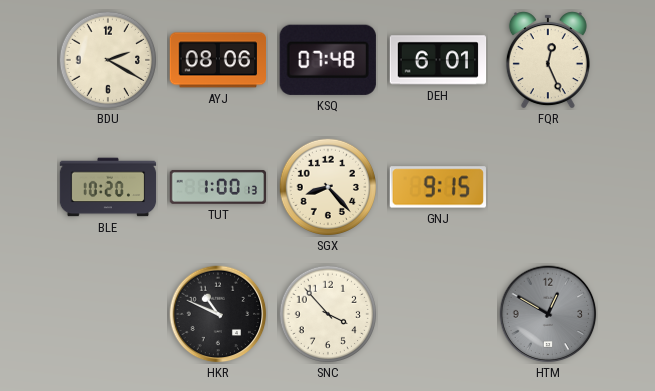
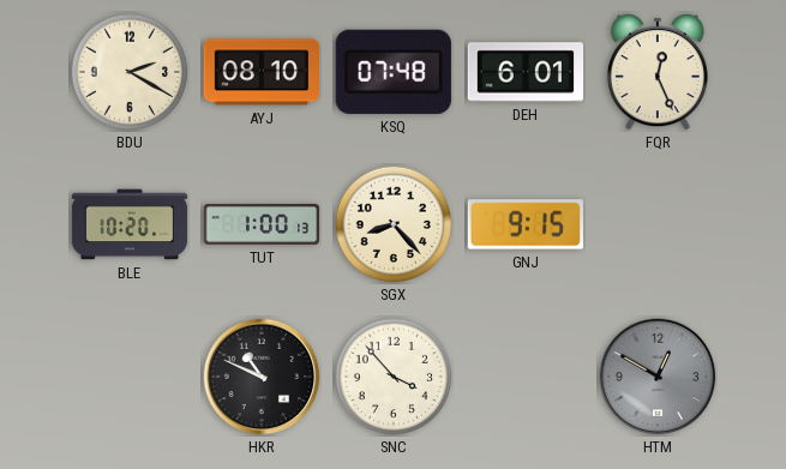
AYJ: 08:06 -> 08:10 (260, 72)
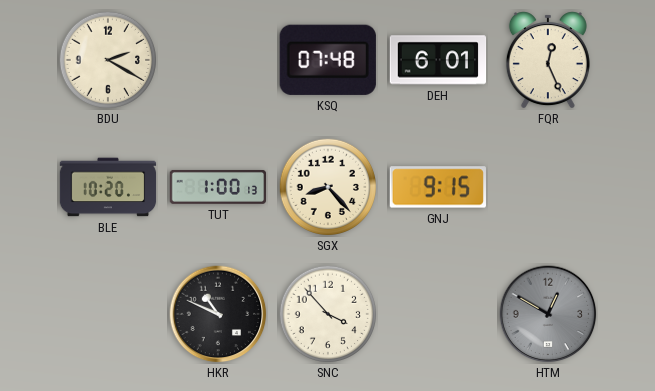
AYJ: 08:10 -> none (260, 72)
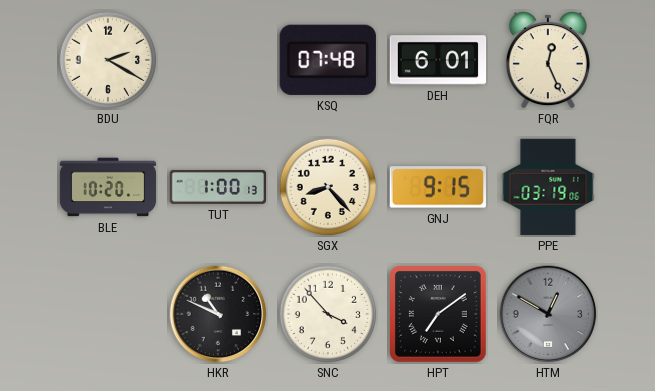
PPE: none -> 03:19 (548, 187)
HPT: none -> 7:09 (439, 315)
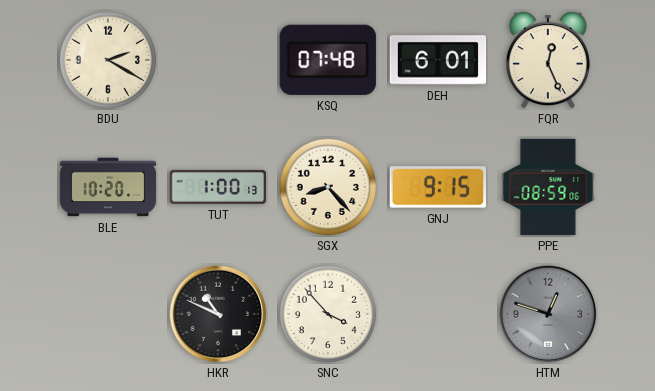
PPE: 03:19 -> 08:59 (548, 187)
HPT: 7:09 -> none (439, 315)
HTM: 12:50 -> 12:48 (548, 314)
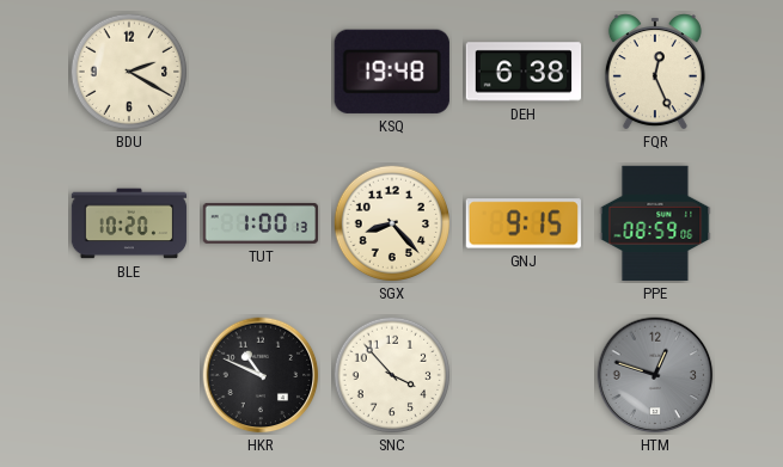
KSQ: 07:48 -> 19:48 (392, 72)
DEH: 6:01 -> 6:38 (524, 72)
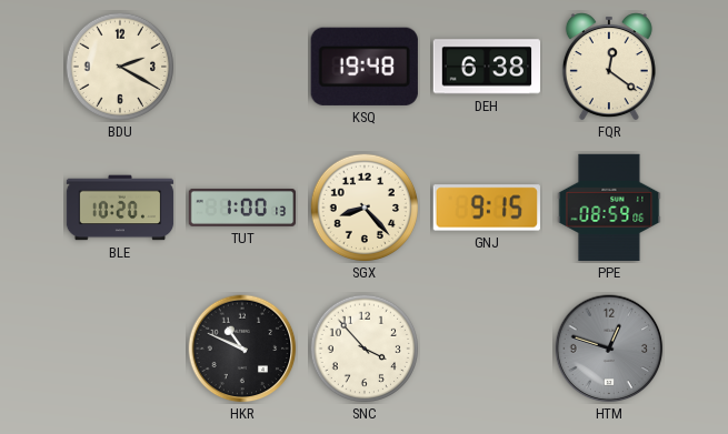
FQR: 12:26 -> 12:21 (609, 67)
